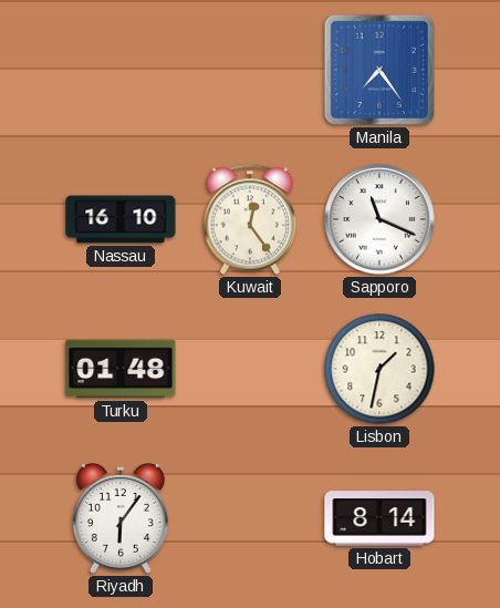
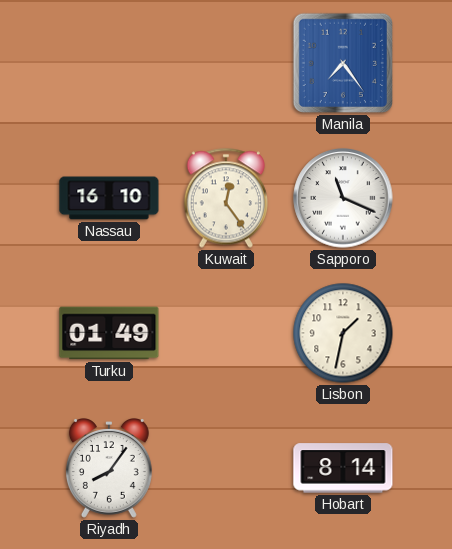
Turku: 01:48 -> 01:49 (109, 333)
Riyadh: 6:06 -> 8:06 (109, 469)
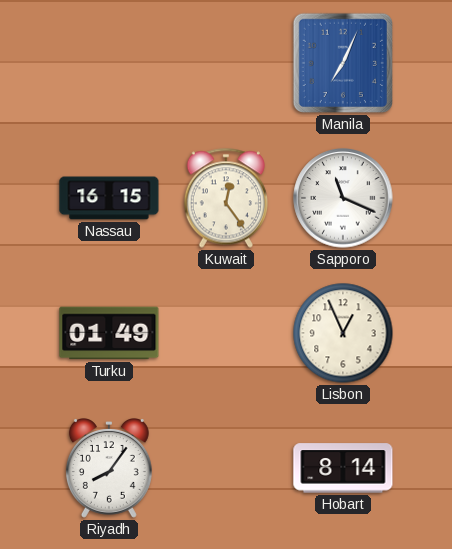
Manila: 7:24 -> 7:04 (343, 63)
Nassau: 16:10 -> 16:15 (109, 198)
Lisbon: 1:32 -> 12:56 (343, 333)
